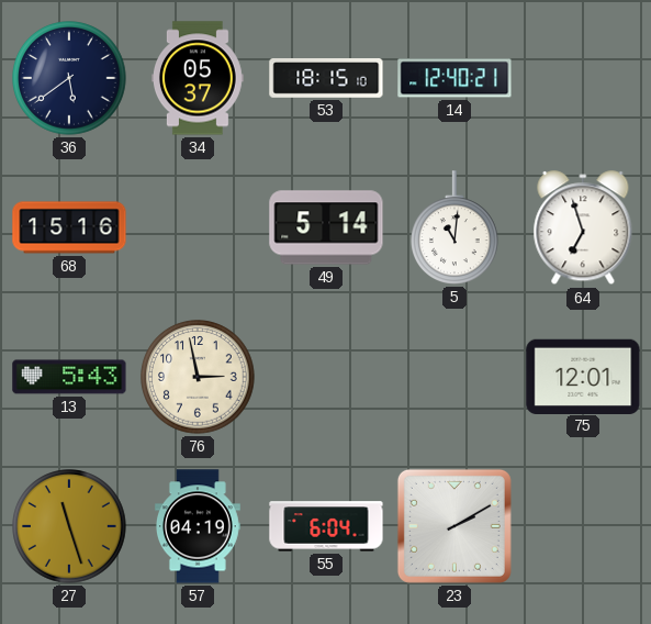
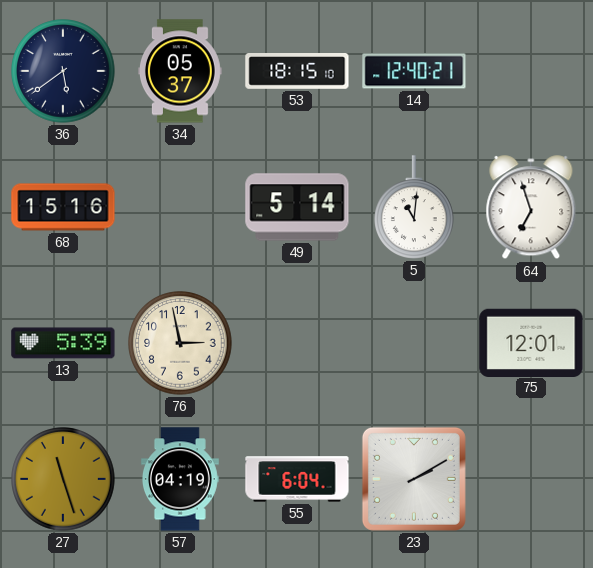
13: 5:43 -> 5:39 (63, 343)
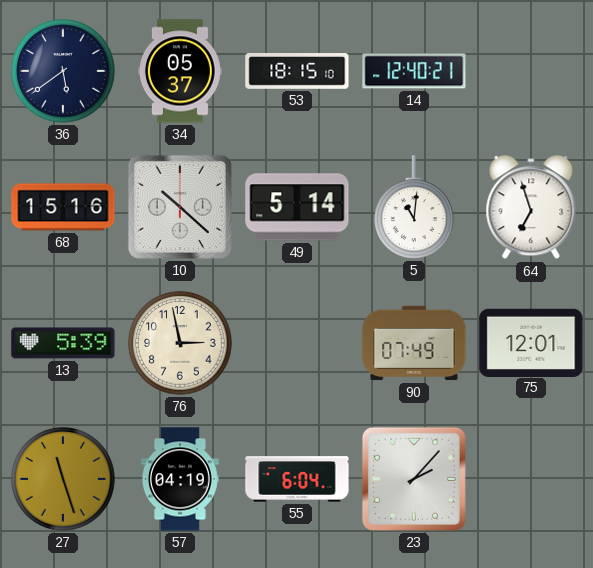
10: none -> 10:22 (180, 207)
90: none -> 07:49 (414, 343)
23: 2:10 -> 2:07 (414, 479)
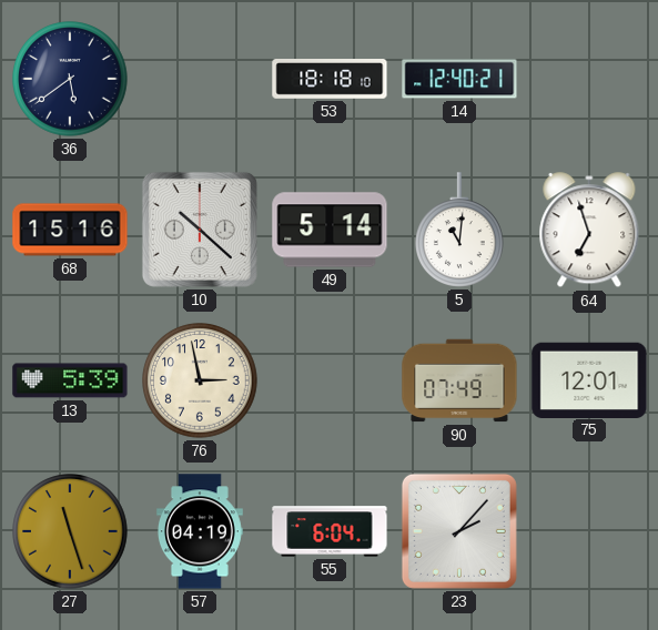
34: 05:37 -> none (180, 71)
53: 18:15 -> 18:18 (330, 80)
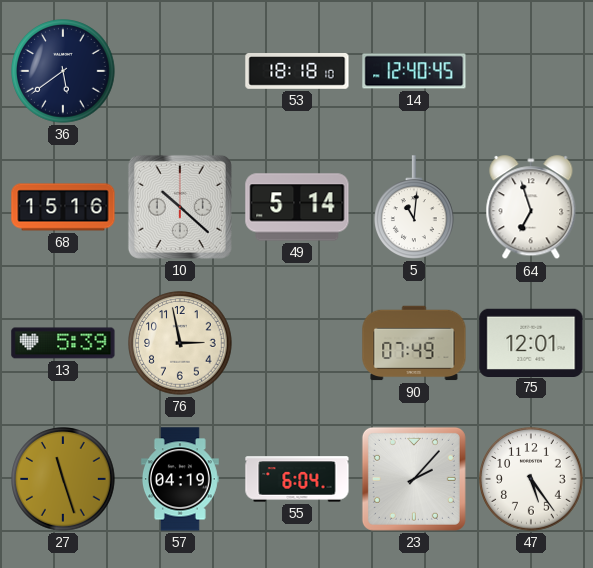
14: 12:40:21 -> 12:40:45 (414, 71)
47: none -> 5:24 (531, 479)
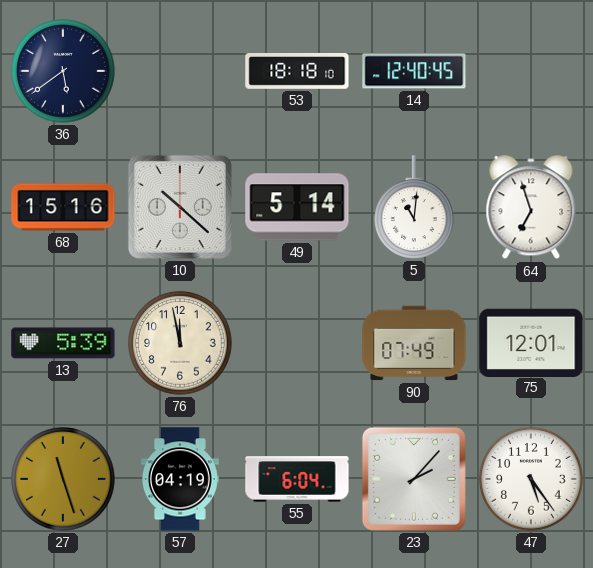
76: 2:58 -> 11:58 (180, 343)
